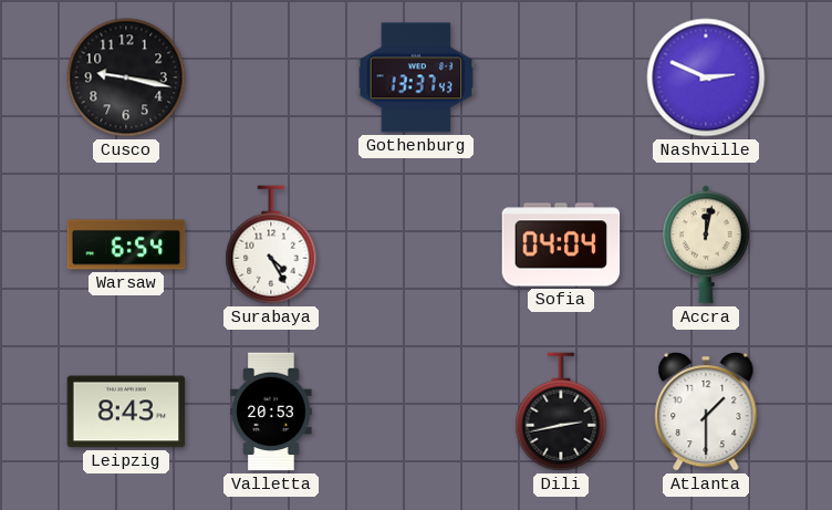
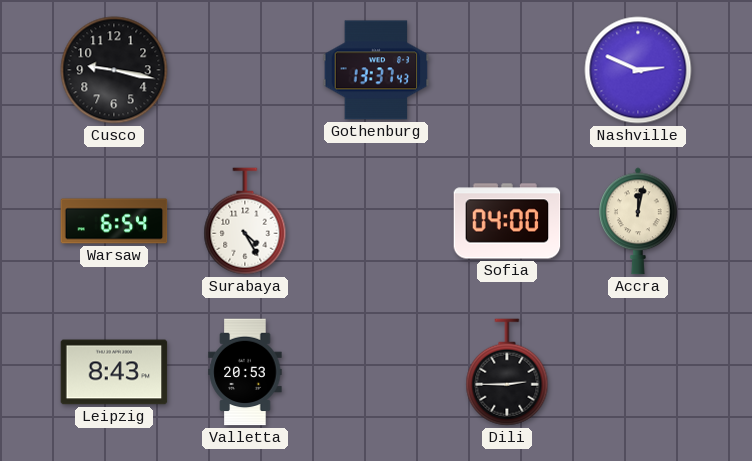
Sofia: 04:04 -> 04:00 (507, 221)
Dili: 2:43 -> 2:45 (507, 372)
Atlanta: 1:30 -> none (706, 412)
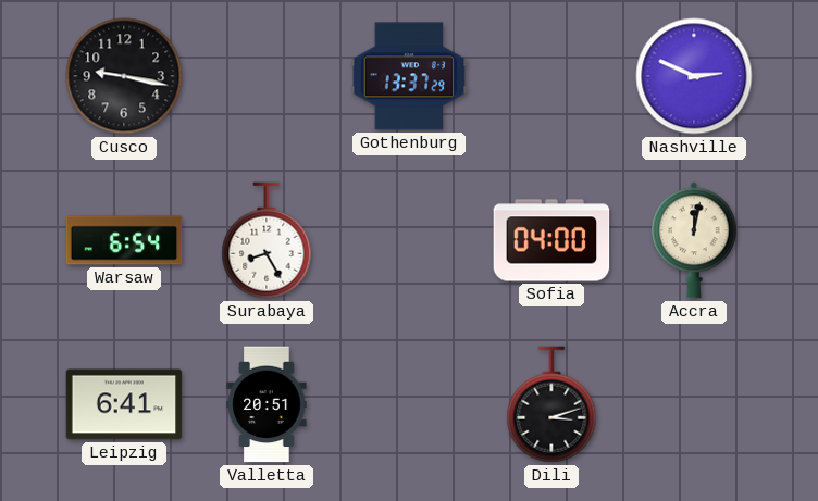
Gothenburg: 13:37:43 -> 13:37:29 (409, 76)
Surabaya: 4:25 -> 8:25 (267, 240)
Leipzig: 8:43 -> 6:41 (124, 404)
Valletta: 20:53 -> 20:51 (267, 404)
Dili: 2:45 -> 3:12 (551, 404)
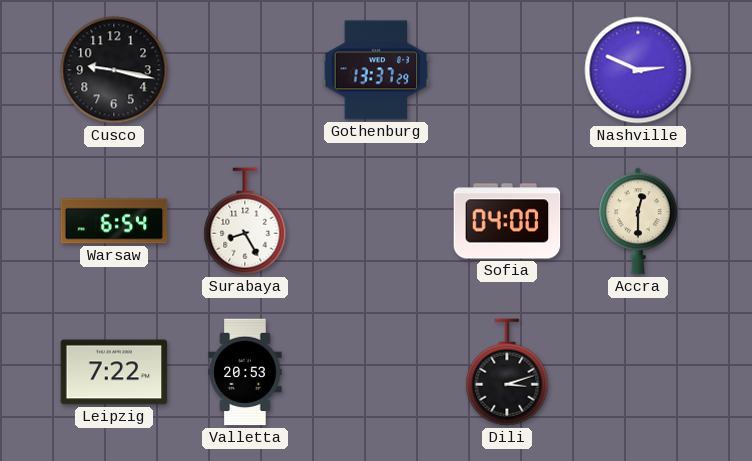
Accra: 12:02 -> 12:30 (639, 221)
Leipzig: 6:41 -> 7:22 (114, 372)
Valletta: 20:51 -> 20:53 (245, 372)
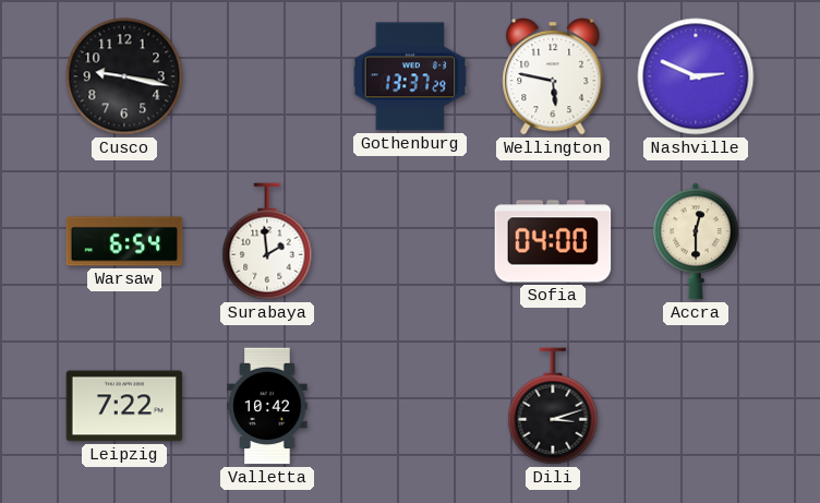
Wellington: none -> 5:47 (553, 76)
Surabaya: 8:25 -> 1:59 (267, 241)
Valletta: 20:53 -> 10:42 (267, 406)
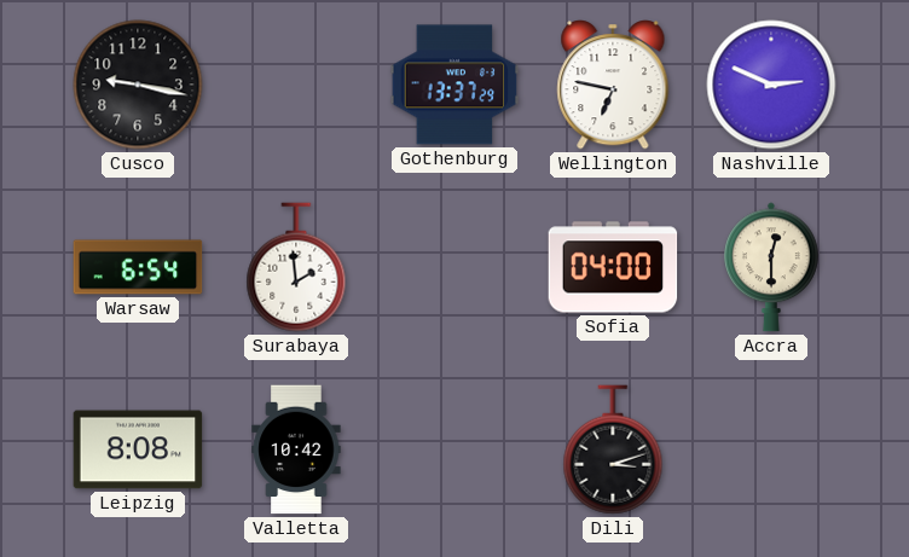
Wellington: 5:47 -> 6:47 (613, 85)
Leipzig: 7:22 -> 8:08 (138, 449)
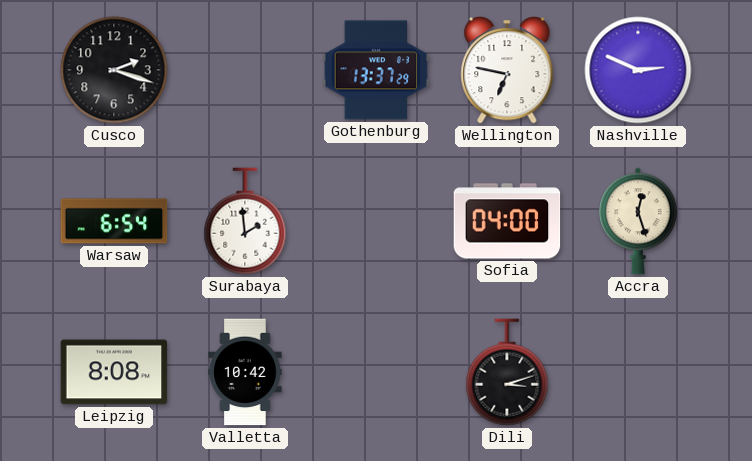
Cusco: 9:17 -> 2:18 (114, 70)
Accra: 12:30 -> 12:27 (639, 221)
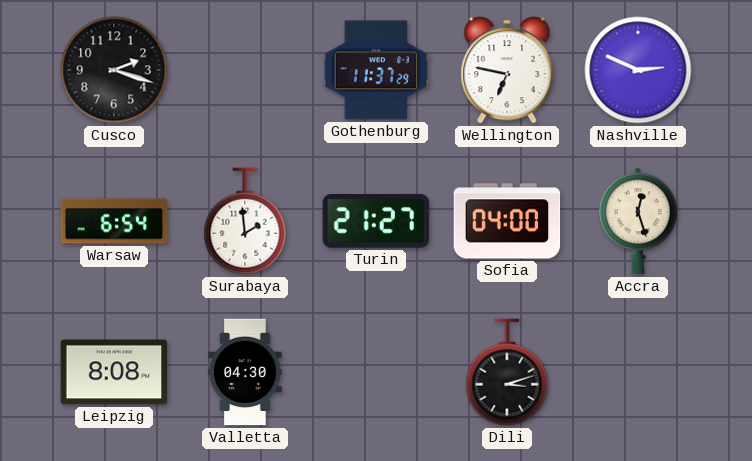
Gothenburg: 13:37 -> 11:37 (376, 70)
Turin: none -> 21:27 (376, 221)
Valletta: 10:42 -> 04:30 (245, 372)
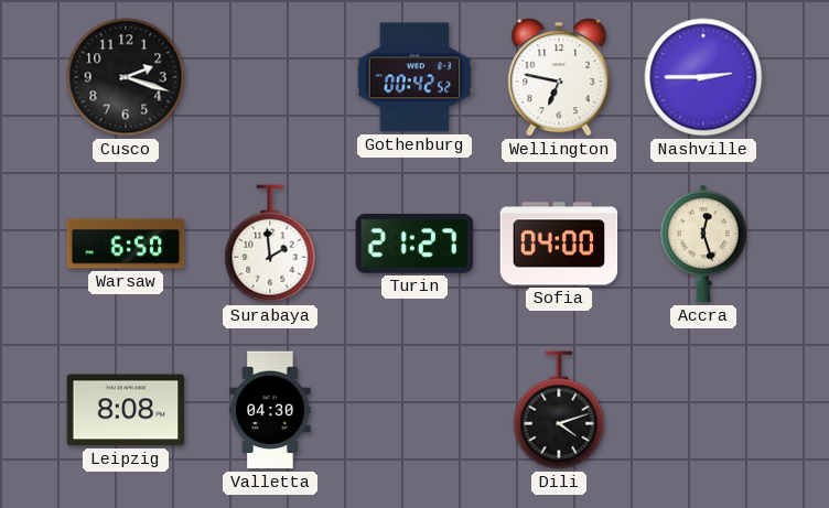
Gothenburg: 11:37 -> 00:42 (415, 77)
Nashville: 2:49 -> 2:45 (703, 77)
Warsaw: 6:54 -> 6:50 (126, 244)
Dili: 3:12 -> 4:12 (559, 410)
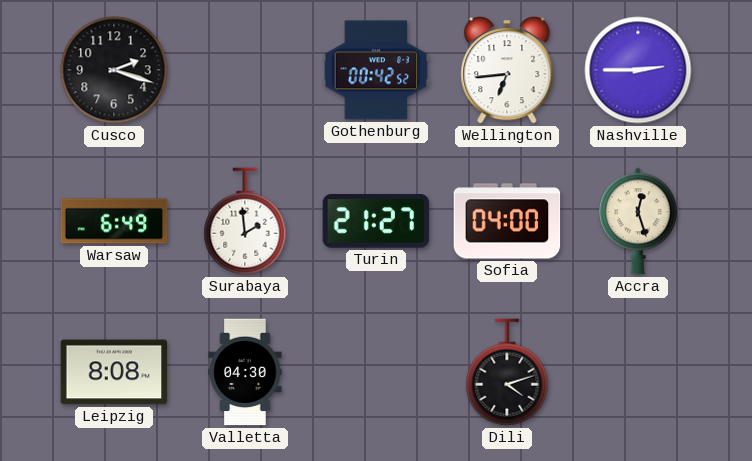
Wellington: 6:47 -> 6:44 (507, 70)
Warsaw: 6:50 -> 6:49 (114, 221)
